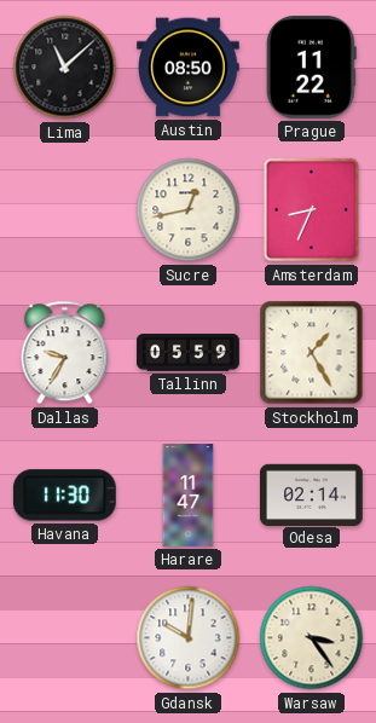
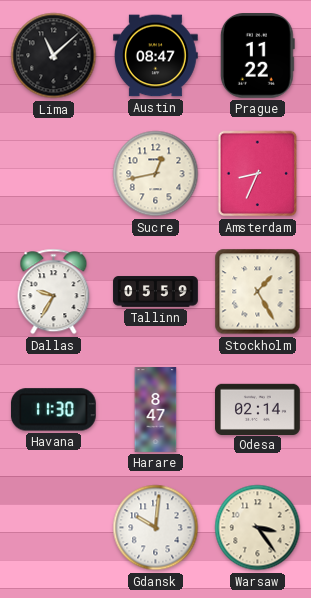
Austin: 08:50 -> 08:47 (156, 56)
Harare: 11:47 -> 8:47 (156, 410)
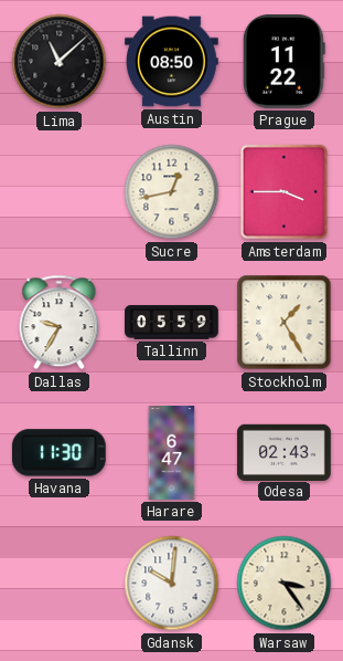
Austin: 08:47 -> 08:50 (172, 62)
Amsterdam: 8:34 -> 3:45 (285, 192)
Harare: 8:47 -> 6:47 (172, 453)
Odesa: 02:14 -> 02:43 (285, 452)
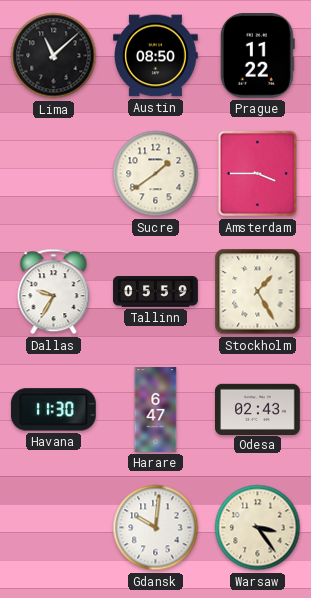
Sucre: 12:43 -> 1:39 (156, 174)
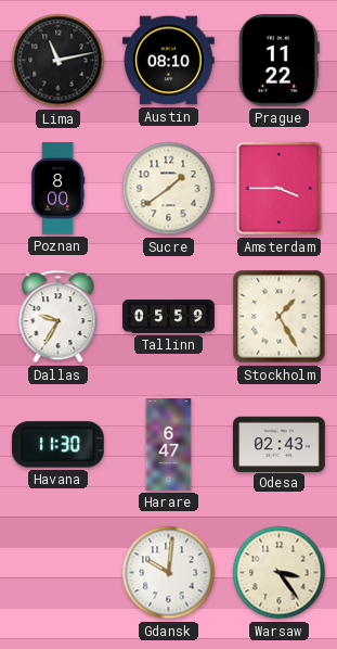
Lima: 11:08 -> 11:13 (59, 61)
Austin: 08:50 -> 08:10 (169, 61)
Poznan: none -> 8:00 (59, 189)
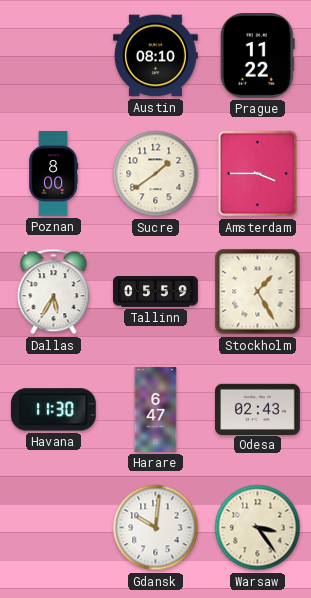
Lima: 11:13 -> none (59, 61)
Dallas: 9:35 -> 5:35 (54, 292)
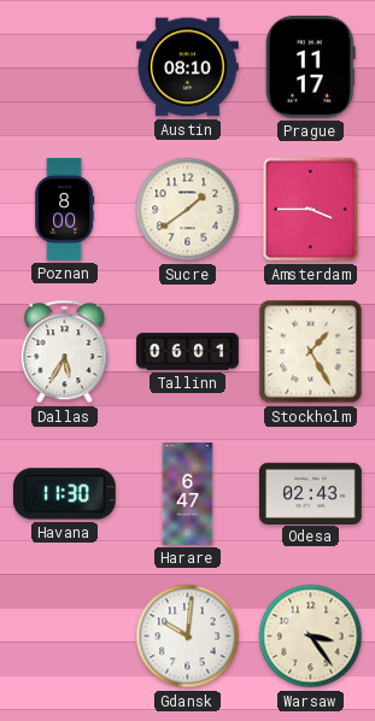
Prague: 11:22 -> 11:17 (310, 68)
Tallinn: 05:59 -> 06:01 (188, 352)
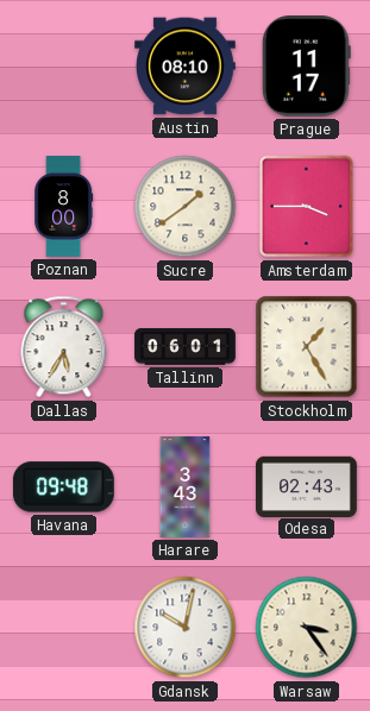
Havana: 11:30 -> 09:48 (63, 487)
Harare: 6:47 -> 3:43 (186, 487)
Gdansk: 10:01 -> 10:02 (186, 628)
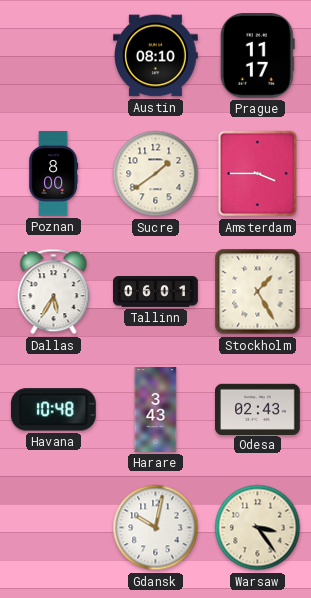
Havana: 09:48 -> 10:48 (53, 410)
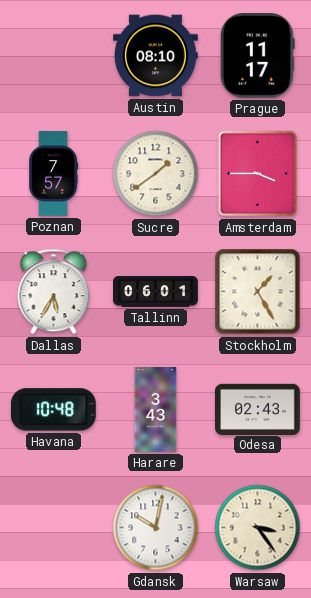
Poznan: 8:00 -> 7:57 (54, 174)
